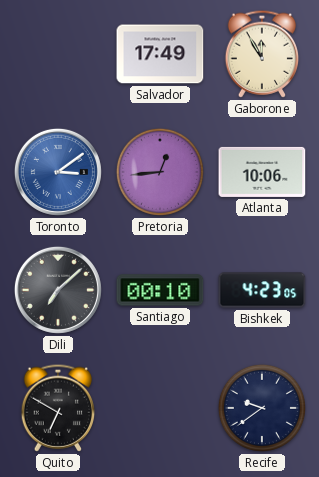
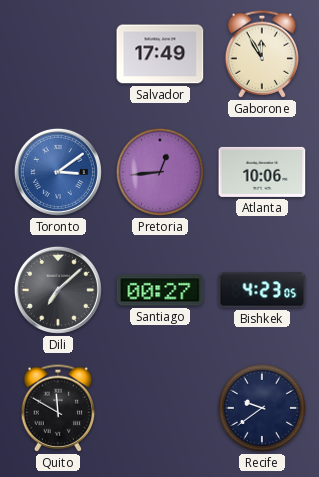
Santiago: 00:10 -> 00:27 (160, 290)
Quito: 6:50 -> 11:50 (58, 408)
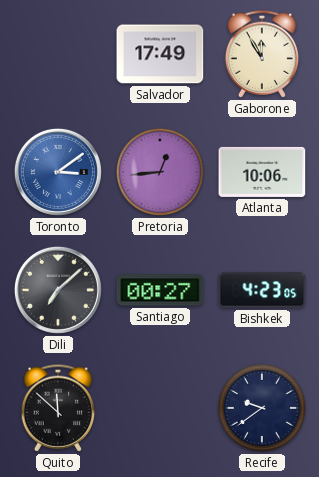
Quito: 11:50 -> 11:52 (58, 408)
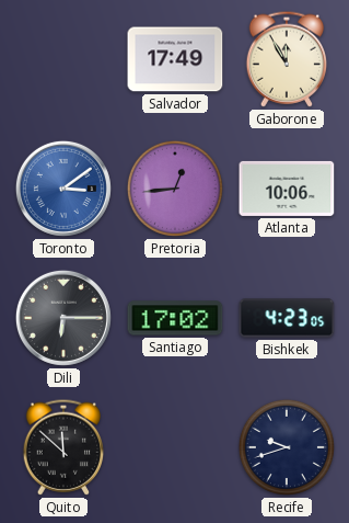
Dili: 7:08 -> 6:15 (63, 318)
Santiago: 00:27 -> 17:02 (175, 318)
Recife: 9:39 -> 9:42 (287, 447)
